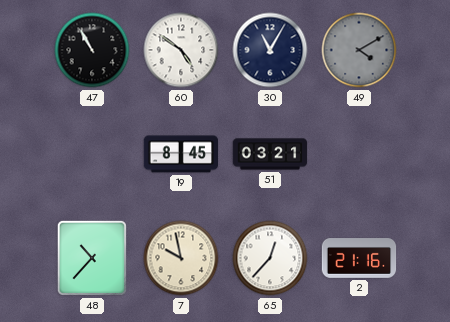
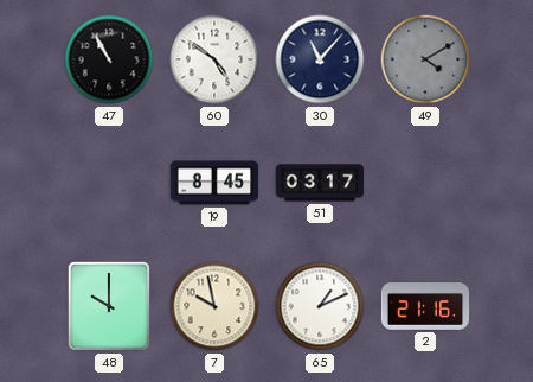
30: 11:05 -> 11:07 (320, 59)
51: 03:21 -> 03:17 (320, 183)
48: 10:37 -> 10:00 (109, 306)
65: 12:37 -> 1:11 (320, 306)
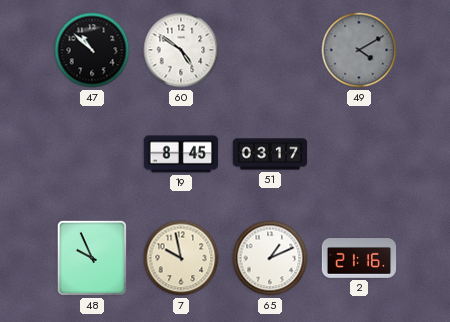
47: 10:55 -> 10:52 (92, 50)
30: 11:07 -> none (320, 59)
48: 10:00 -> 9:56 (92, 258)
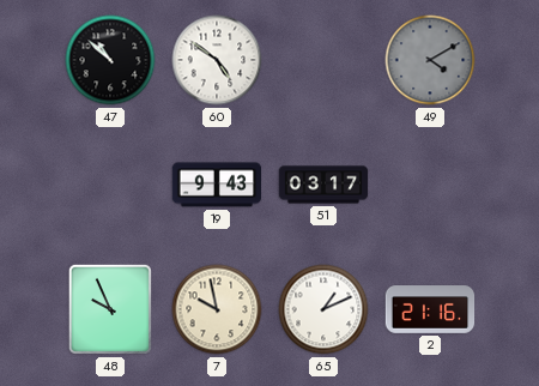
19: 8:45 -> 9:43 (217, 185)
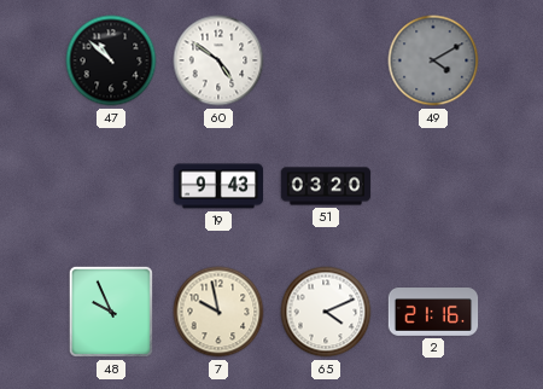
51: 03:17 -> 03:20 (326, 186)
65: 1:11 -> 4:11 (326, 312)
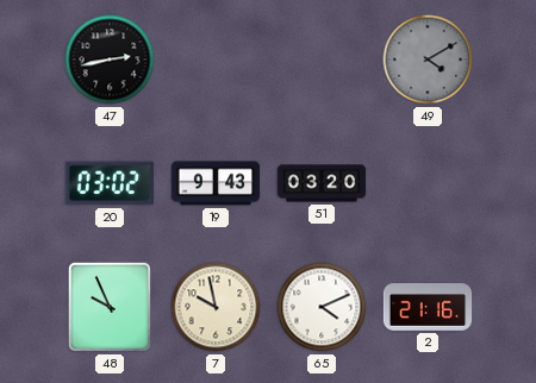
47: 10:52 -> 2:43 (110, 59)
60: 4:51 -> none (218, 60)
20: none -> 03:02 (108, 183)
